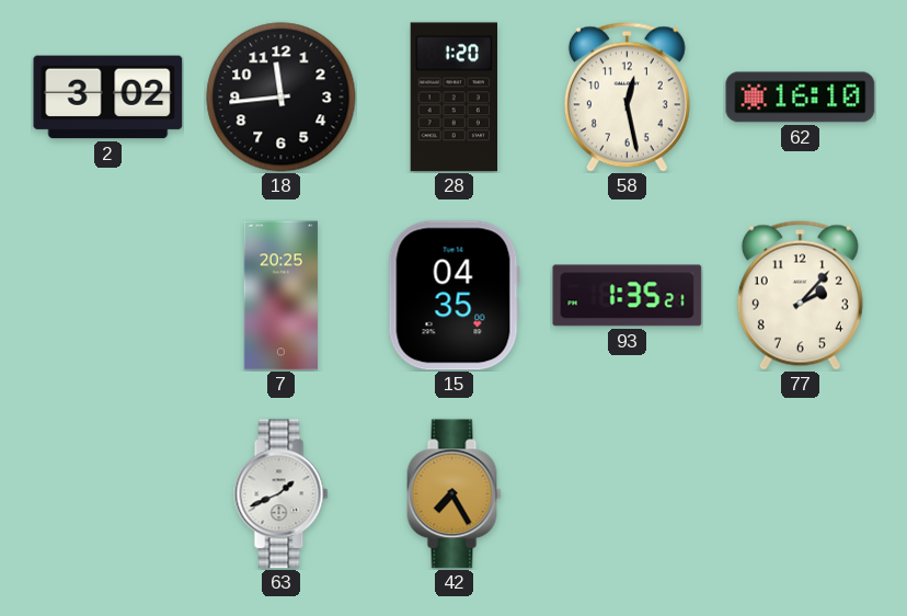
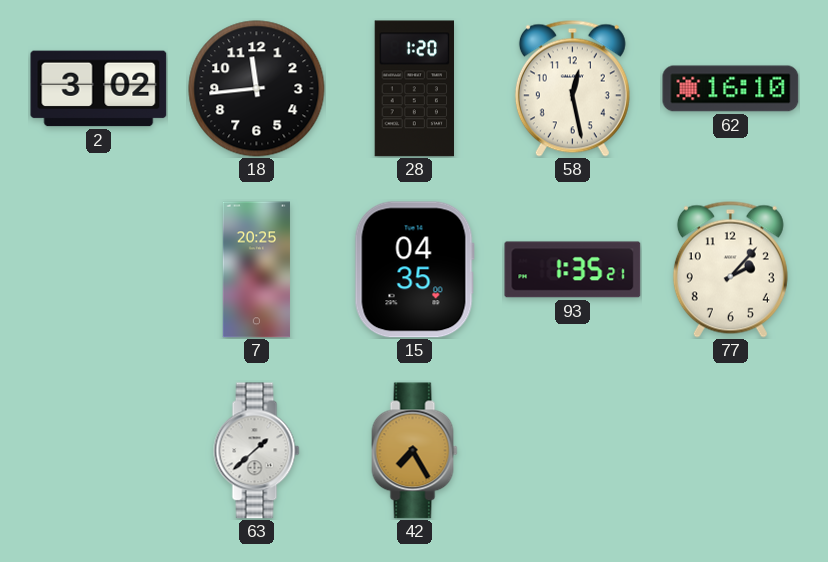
63: 1:41 -> 1:38 (257, 451)
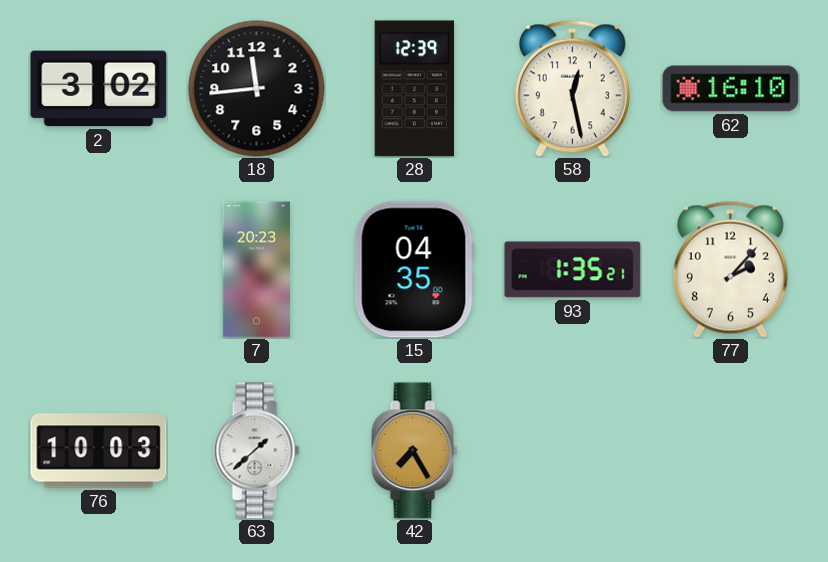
28: 1:20 -> 12:39 (414, 89)
7: 20:25 -> 20:23 (256, 270)
76: none -> 10:03 (99, 451)
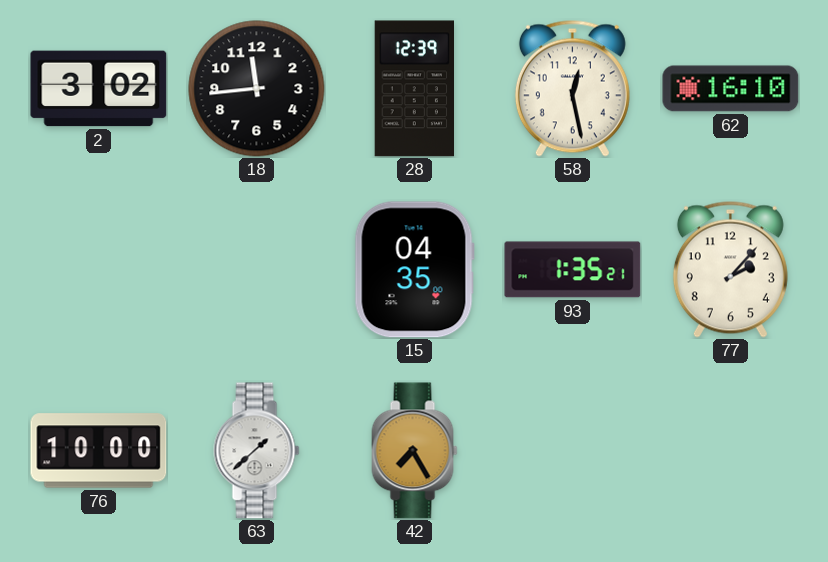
7: 20:23 -> none (256, 270)
76: 10:03 -> 10:00 (99, 451)
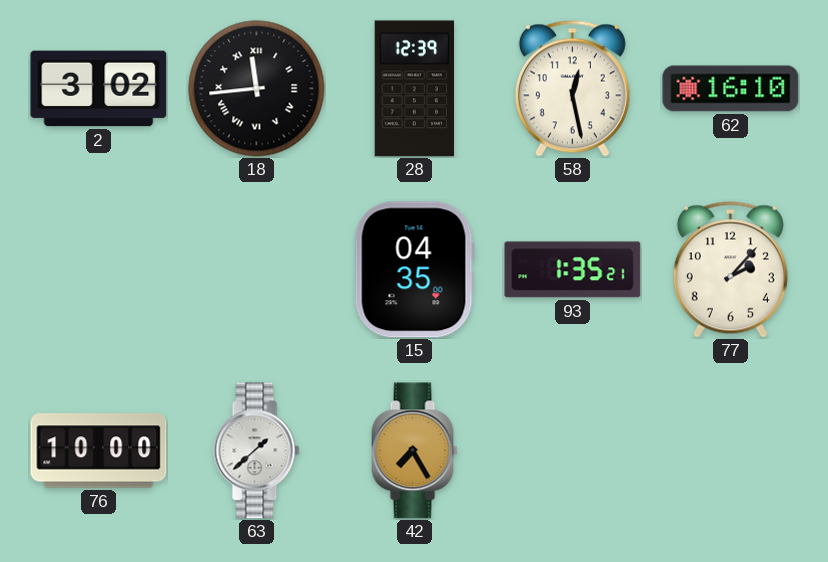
18 numerals: Arabic -> Roman (257, 89)
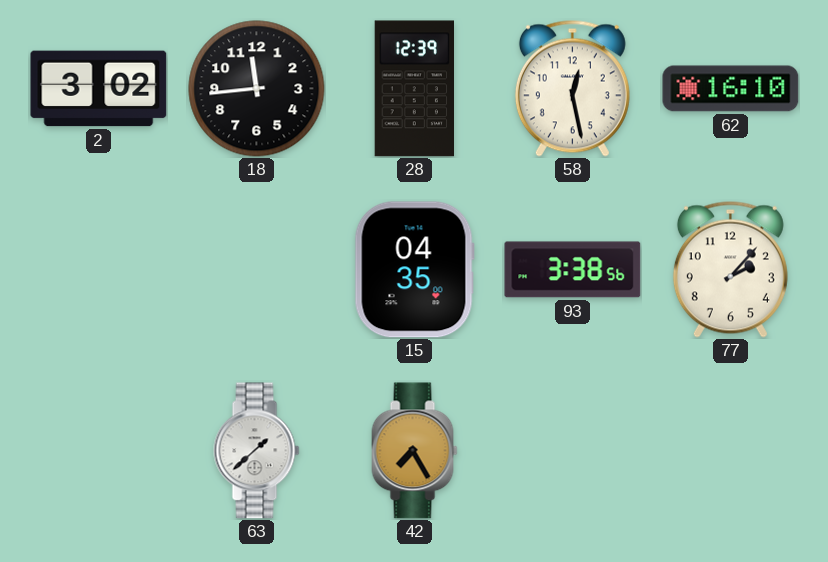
18 numerals: Roman -> Arabic (257, 89)
93: 1:35 -> 3:38 (573, 270)
76: 10:00 -> none (99, 451)
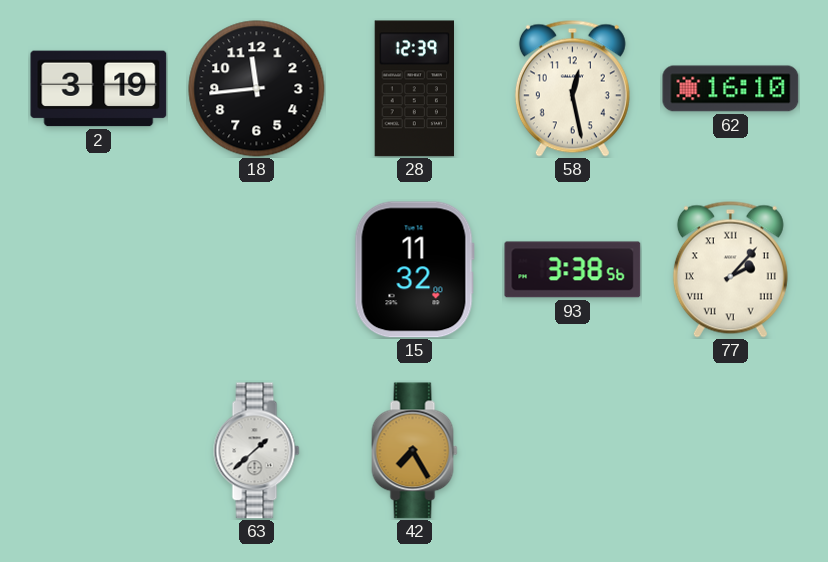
2: 3:02 -> 3:19 (99, 89)
15: 04:35 -> 11:32 (414, 270)
77 numerals: Arabic -> Roman (730, 269)
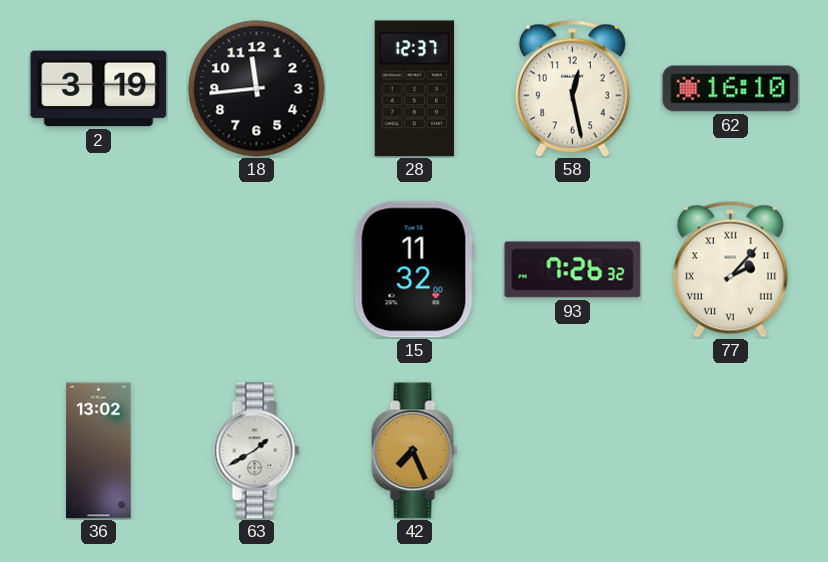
28: 12:39 -> 12:37 (414, 89)
93: 3:38 -> 7:26 (573, 270)
36: none -> 13:02 (99, 451)
63: 1:38 -> 1:40 (257, 451)
42: 7:25 -> 7:26 (415, 451)
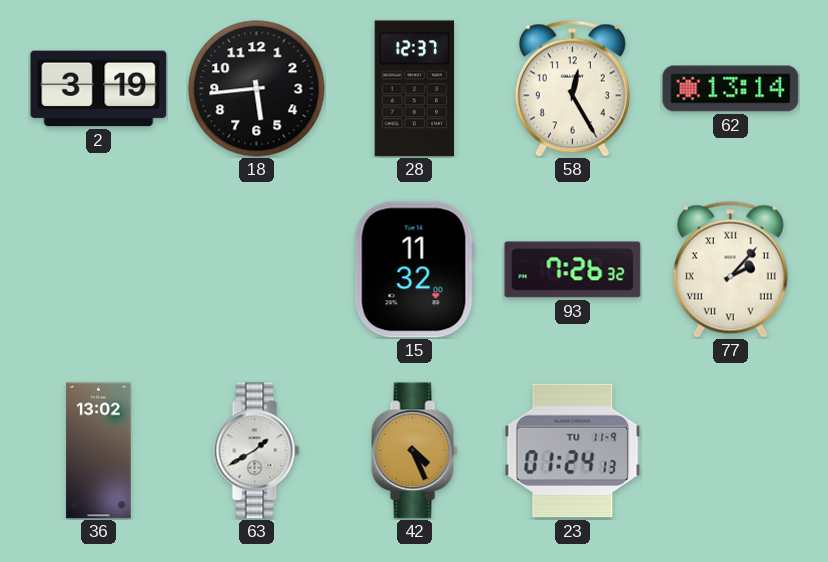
18: 11:44 -> 5:44 (257, 89)
58: 12:28 -> 12:25 (572, 88)
62: 16:10 -> 13:14 (731, 89)
42: 7:26 -> 4:26 (415, 451)
23: none -> 01:24 (573, 451)
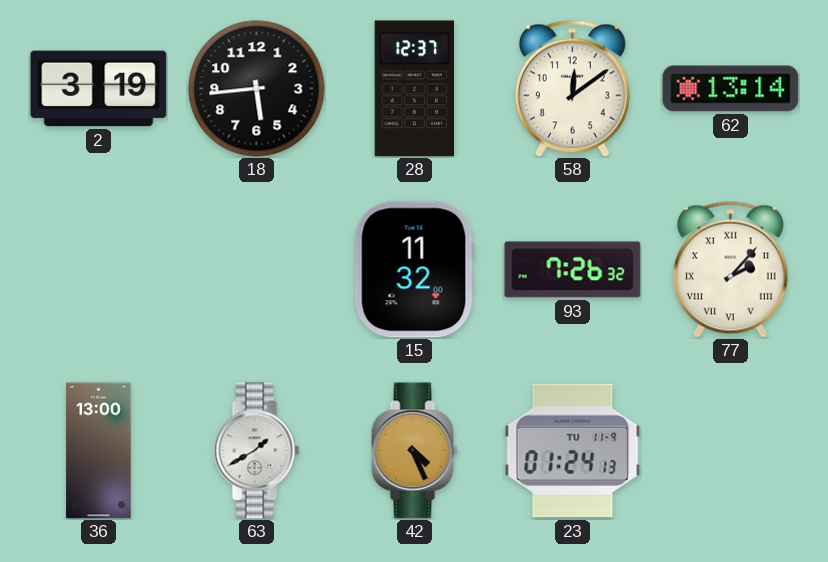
58: 12:25 -> 12:09 (572, 88)
36: 13:02 -> 13:00 (99, 451)
